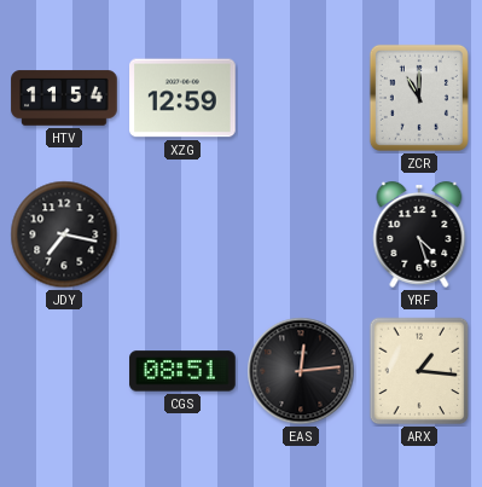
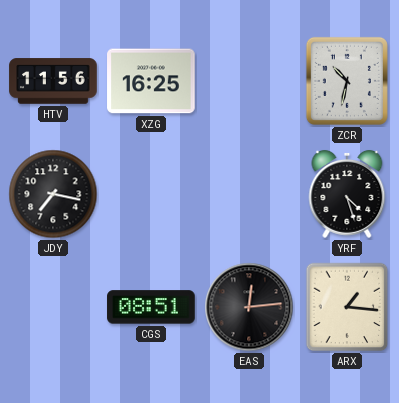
HTV: 11:54 -> 11:56 (53, 81)
XZG: 12:59 -> 16:25 (151, 81)
ZCR: 11:00 -> 10:32 (347, 81)
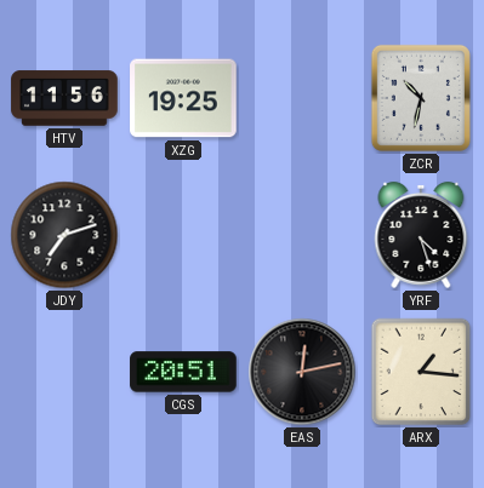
XZG: 16:25 -> 19:25 (183, 98)
JDY: 7:17 -> 7:12 (64, 235)
CGS: 08:51 -> 20:51 (183, 372)
EAS: 12:14 -> 12:13 (302, 372)
